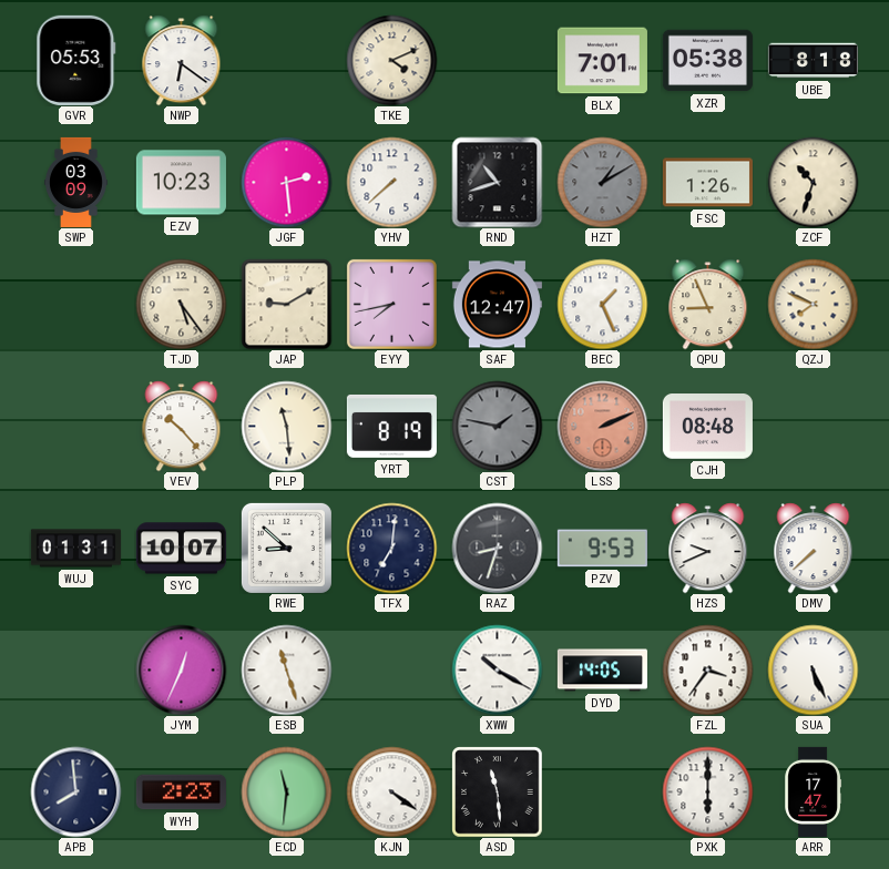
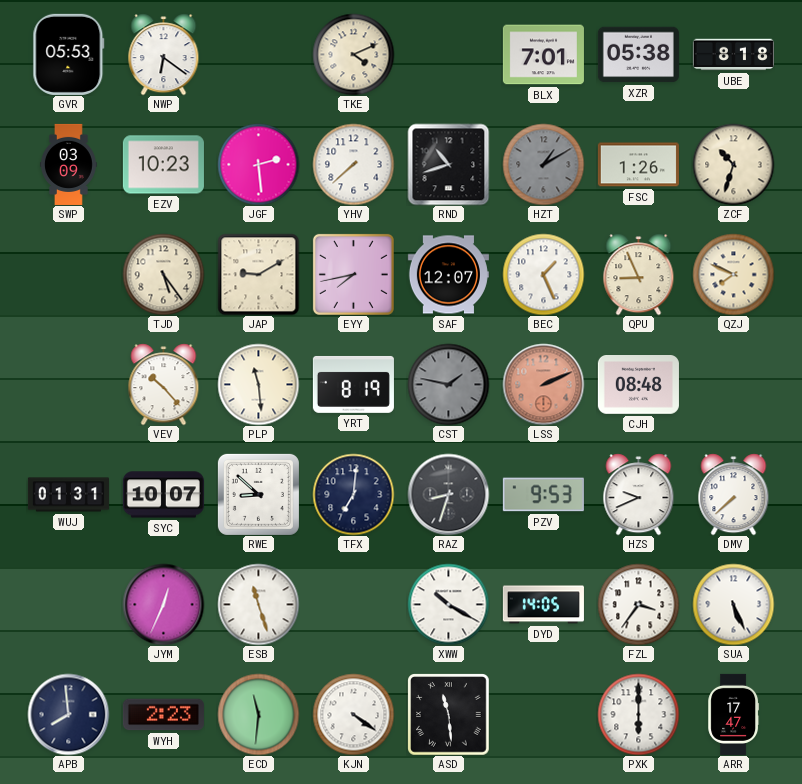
SAF: 12:47 -> 12:07 (448, 275)
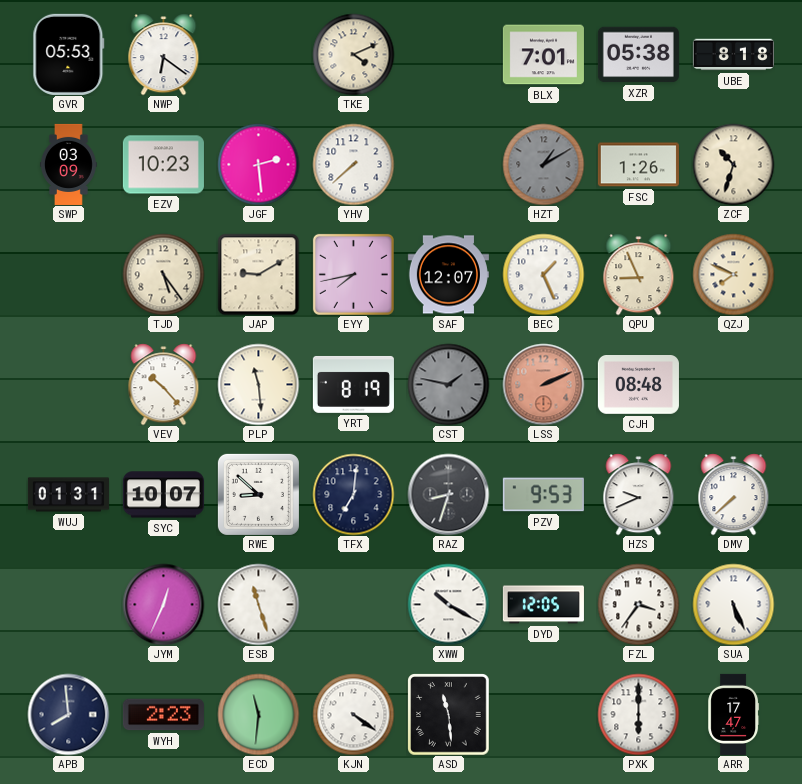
RND: 10:42 -> none (448, 164)
DYD: 14:05 -> 12:05 (543, 605)
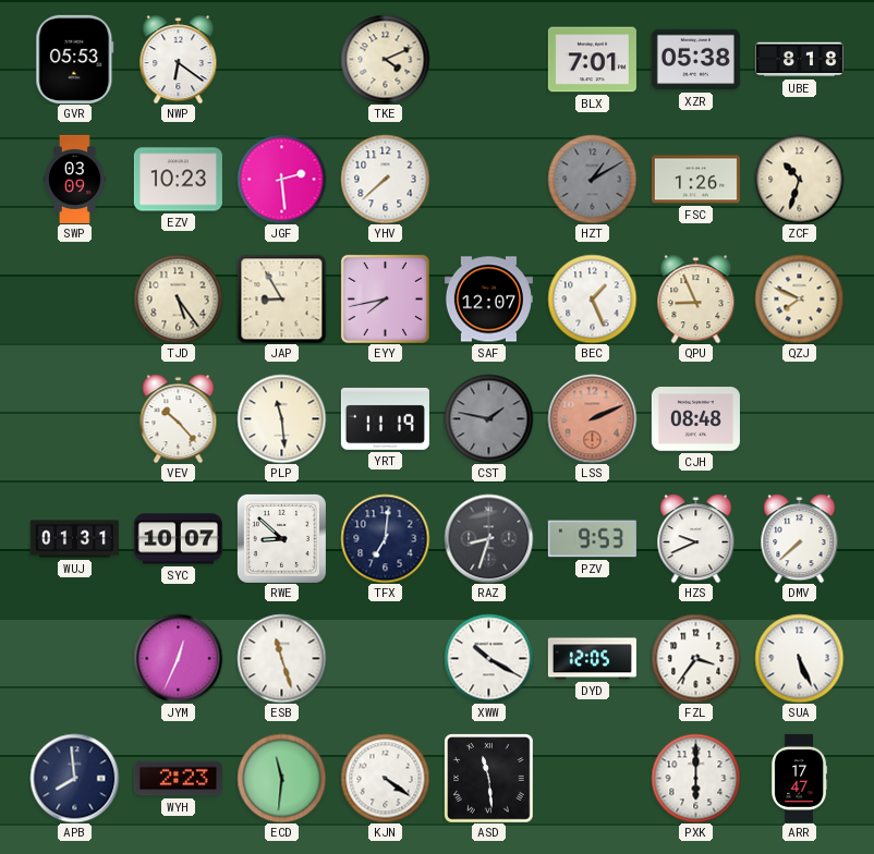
JAP: 9:10 -> 8:55 (281, 298)
YRT: 8:19 -> 11:19 (385, 418)
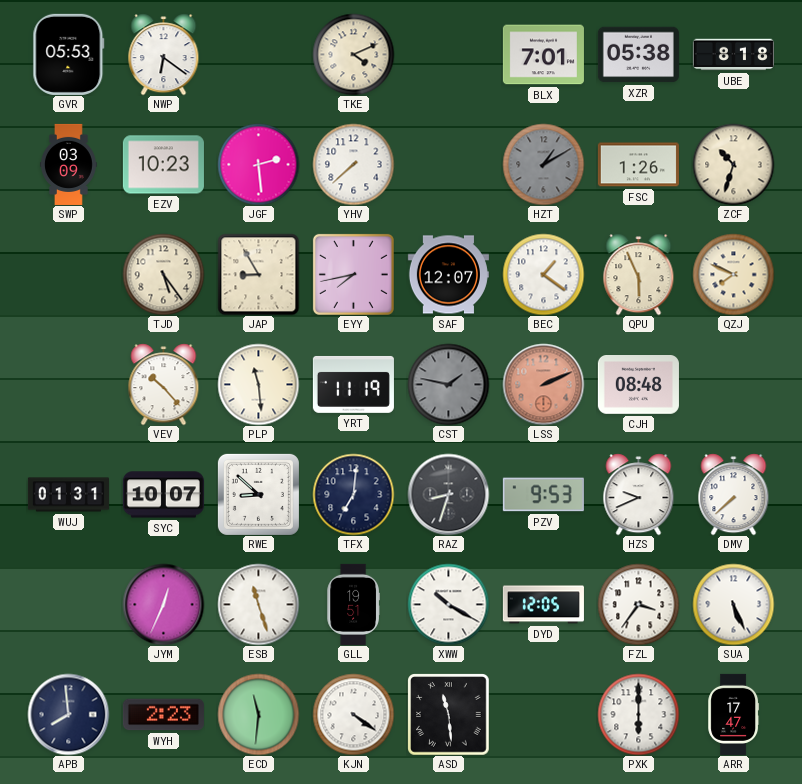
BEC: 1:26 -> 1:21 (543, 274)
QPU: 8:56 -> 5:56 (639, 274)
GLL: none -> 19:51 (353, 604)
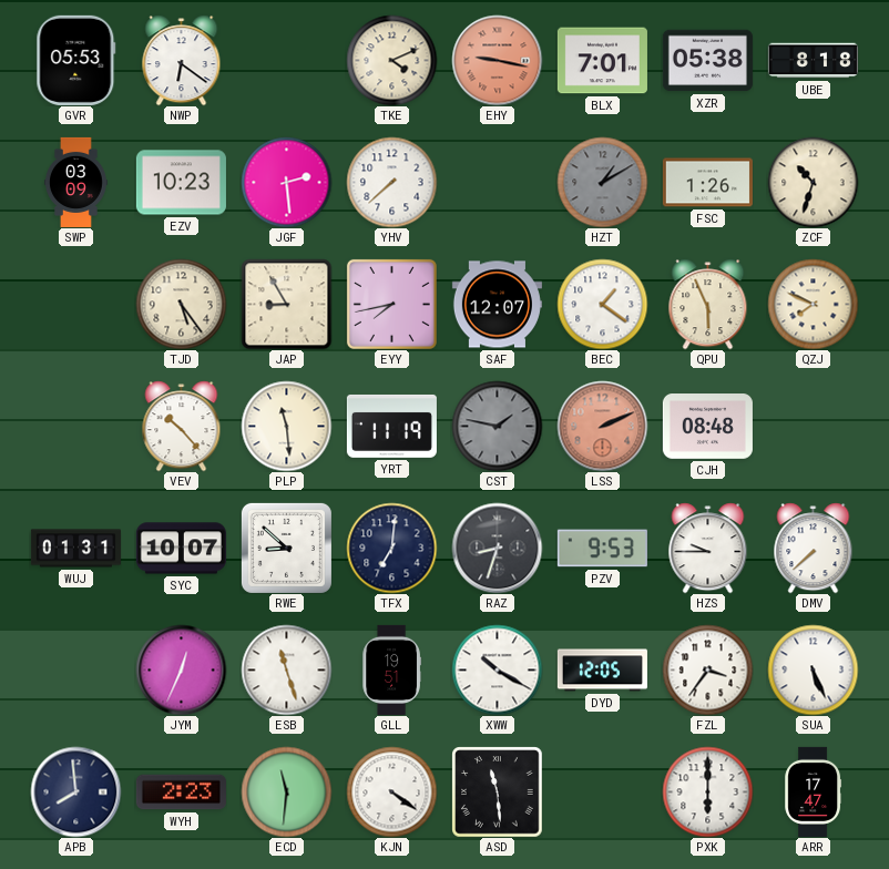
EHY: none -> 9:17 (497, 60)
HZS: 9:41 -> 9:45 (708, 548)
